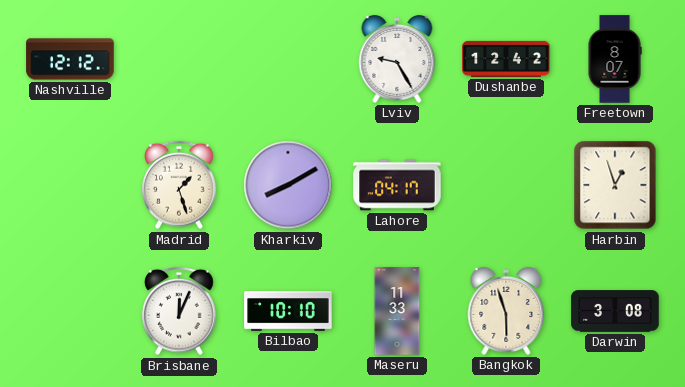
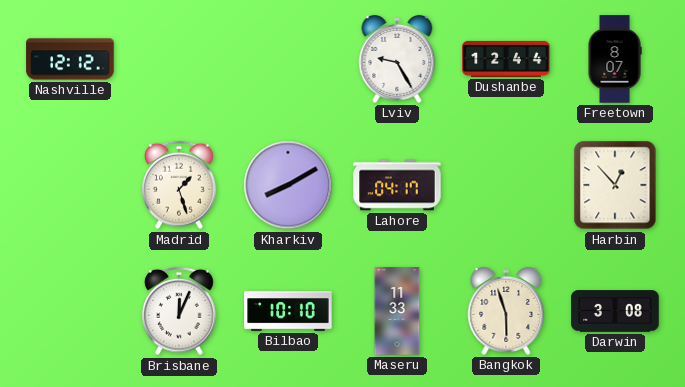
Dushanbe: 12:42 -> 12:44 (506, 59)
Harbin: 12:57 -> 12:53 (615, 185)
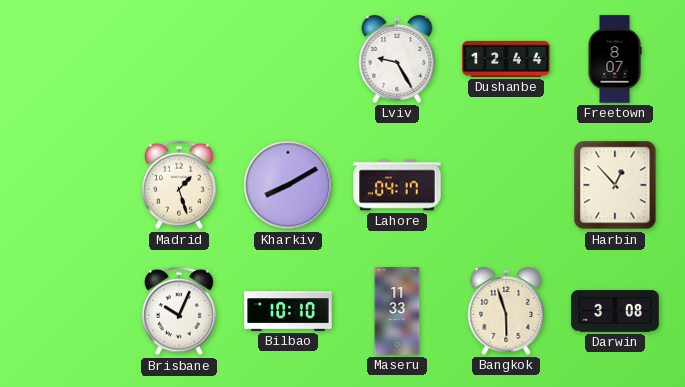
Nashville: 12:12 -> none (70, 59)
Brisbane: 12:04 -> 10:04 (179, 311)
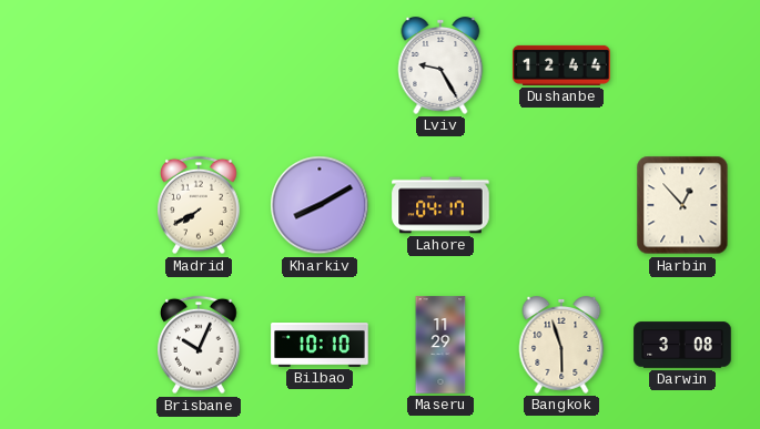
Freetown: 8:07 -> none (615, 59)
Madrid: 1:27 -> 7:40 (199, 205)
Maseru: 11:33 -> 11:29 (440, 345)
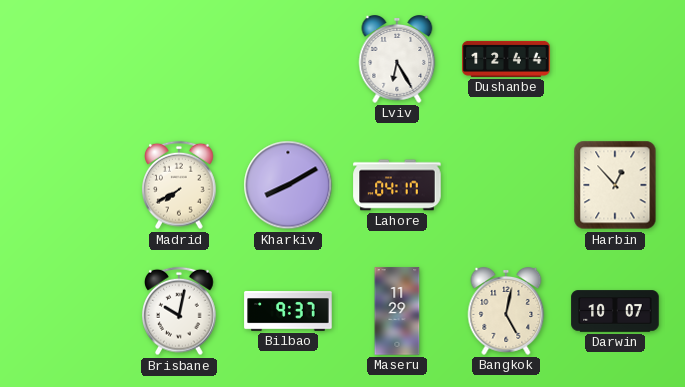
Lviv: 9:25 -> 6:25 (397, 60)
Brisbane: 10:04 -> 10:02 (179, 311)
Bilbao: 10:10 -> 9:37 (288, 311)
Bangkok: 5:57 -> 5:02 (506, 312)
Darwin: 3:08 -> 10:07 (615, 311)
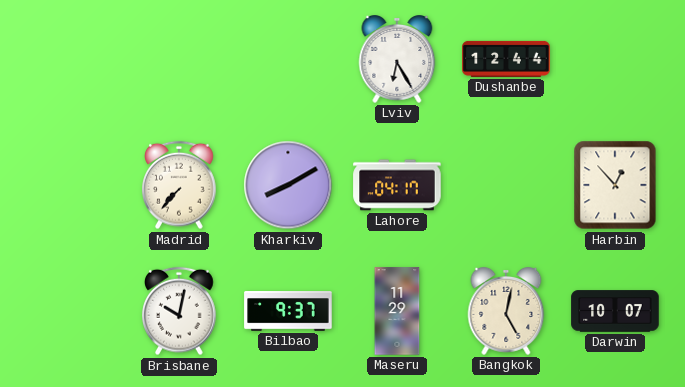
Madrid: 7:40 -> 7:37 (179, 185)
